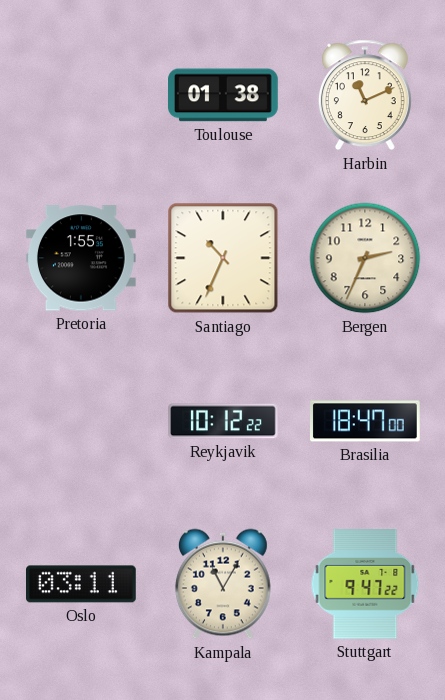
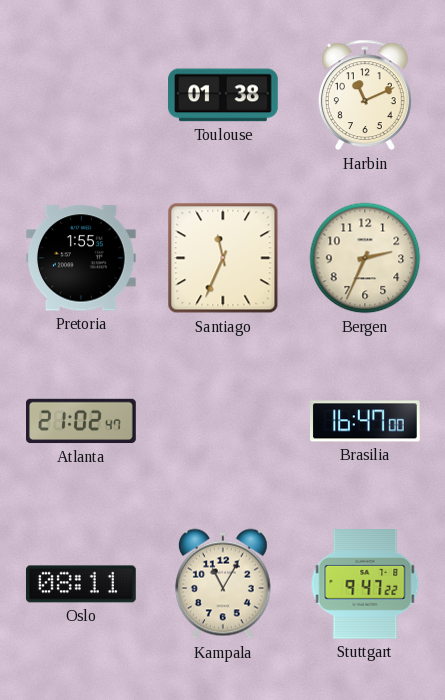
Santiago: 10:34 -> 11:34 (223, 258)
Atlanta: none -> 21:02 (82, 421)
Reykjavik: 10:12 -> none (223, 421)
Brasilia: 18:47 -> 16:47 (366, 421)
Oslo: 03:11 -> 08:11 (82, 584)
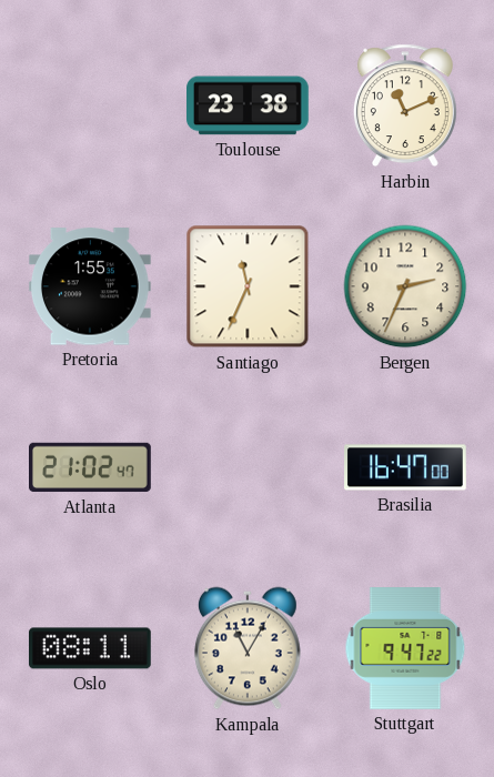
Toulouse: 01:38 -> 23:38 (249, 105)
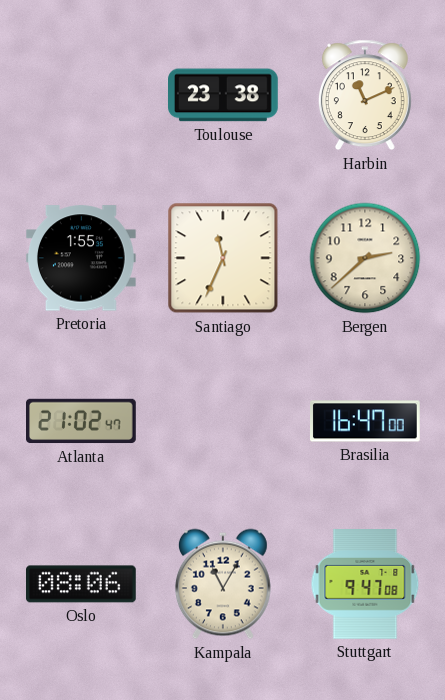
Bergen: 2:34 -> 2:38 (365, 258)
Oslo: 08:11 -> 08:06 (82, 584)
Stuttgart: 9:47:22 -> 9:47:08 (365, 585)
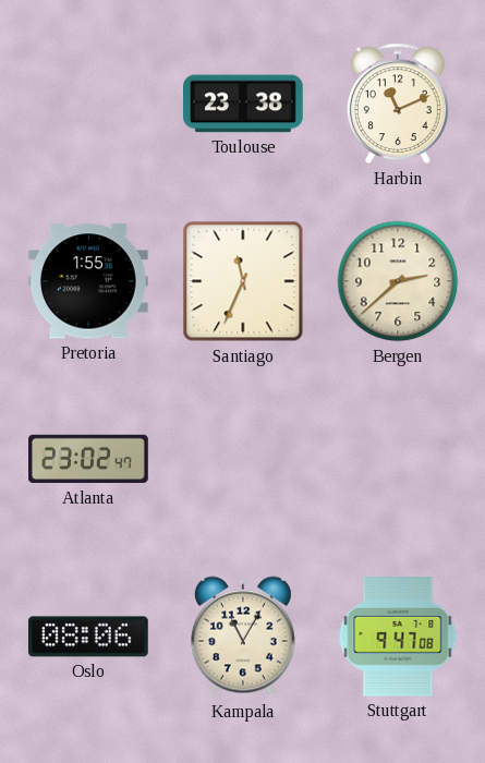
Atlanta: 21:02 -> 23:02 (89, 459)
Brasilia: 16:47 -> none (366, 421)
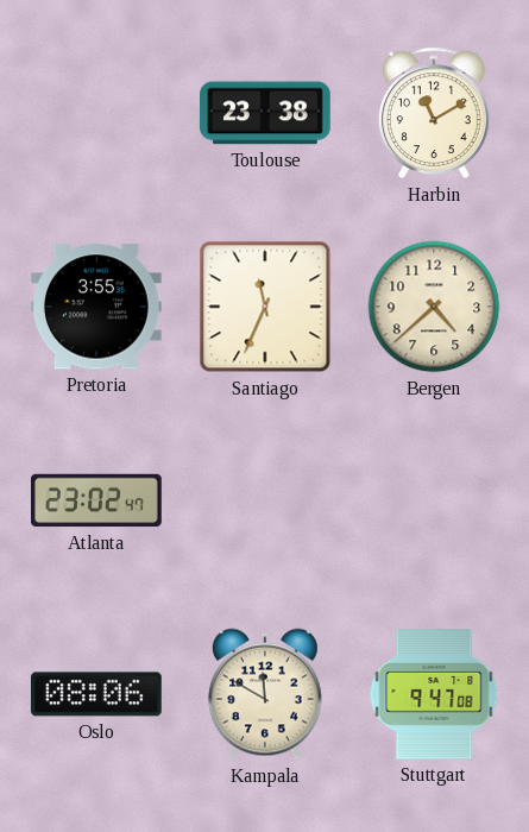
Harbin: 11:11 -> 11:10 (434, 113)
Pretoria: 1:55 -> 3:55 (97, 307)
Bergen: 2:38 -> 4:38 (434, 307)
Kampala: 11:05 -> 11:50 (265, 694)
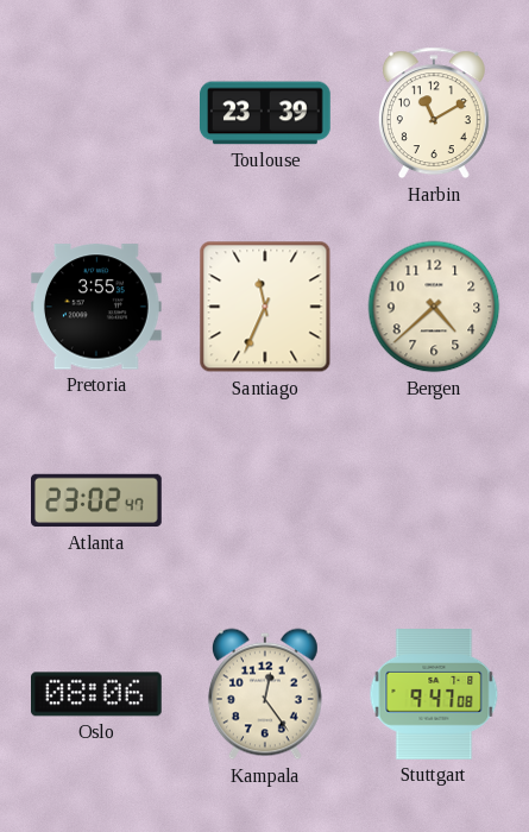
Toulouse: 23:38 -> 23:39 (266, 113)
Kampala: 11:50 -> 12:24 (265, 694)
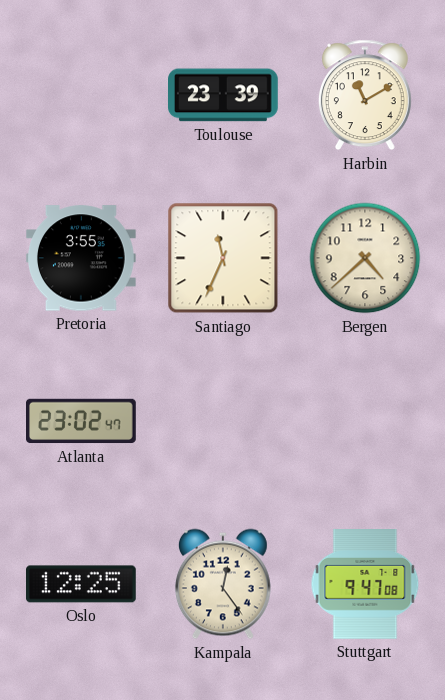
Oslo: 08:06 -> 12:25 (82, 584)
